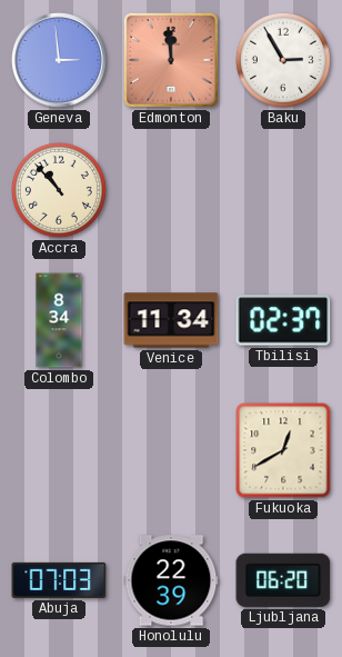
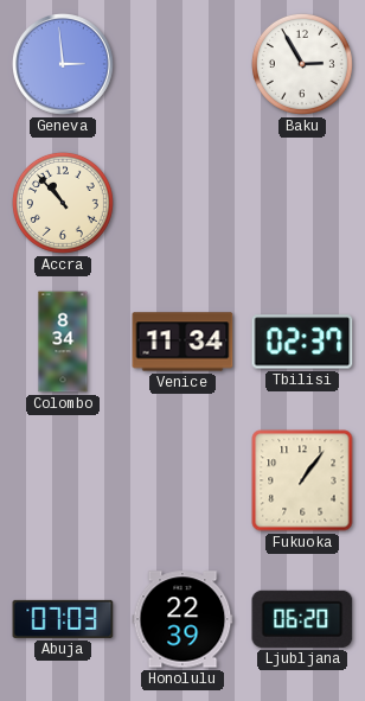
Edmonton: 11:59 -> none (171, 60)
Fukuoka: 12:40 -> 1:06 (302, 480)
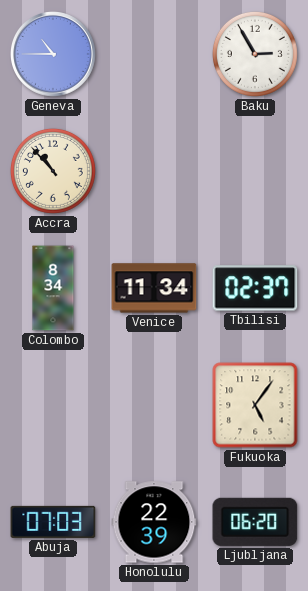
Geneva: 2:59 -> 10:45 (54, 55)
Fukuoka: 1:06 -> 5:06 (255, 405)
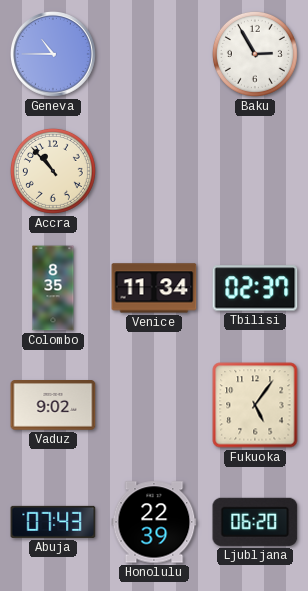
Colombo: 8:34 -> 8:35 (53, 288)
Vaduz: none -> 9:02 (53, 406)
Abuja: 07:03 -> 07:43 (53, 522)
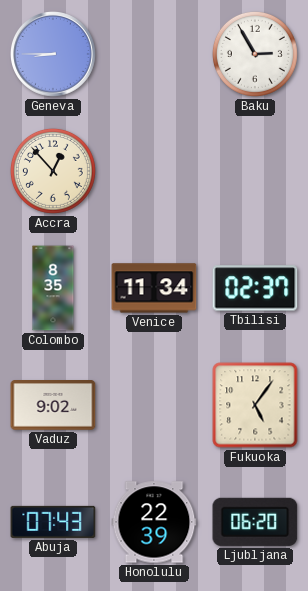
Geneva: 10:45 -> 8:45 (54, 55)
Accra: 10:53 -> 12:53 (53, 171)
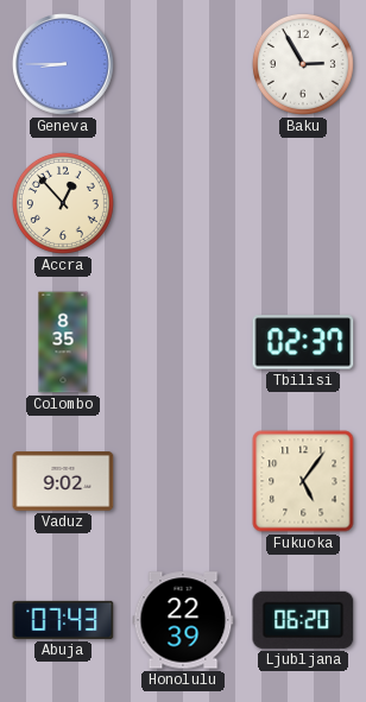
Venice: 11:34 -> none (154, 288)
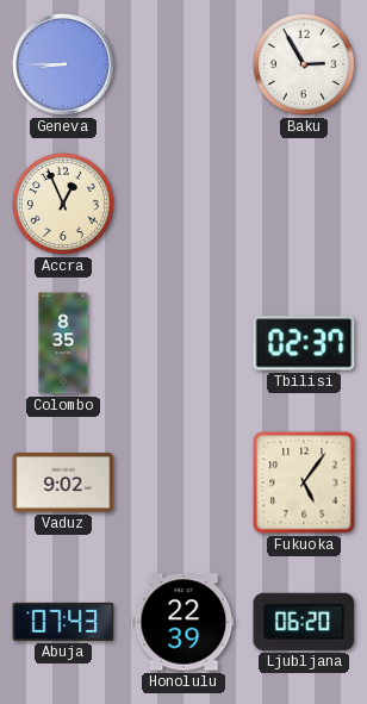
Accra: 12:53 -> 12:56 (63, 204)
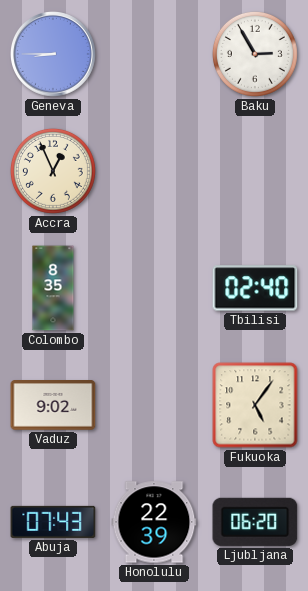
Tbilisi: 02:37 -> 02:40 (255, 288)
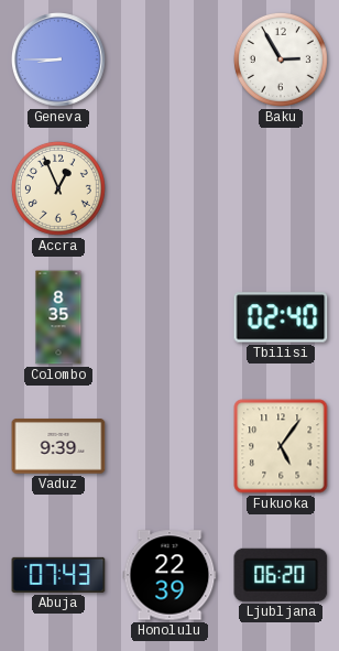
Vaduz: 9:02 -> 9:39 (58, 447)
